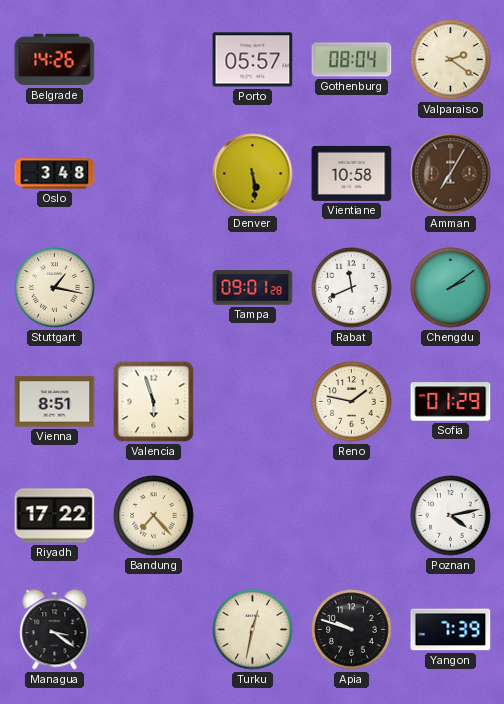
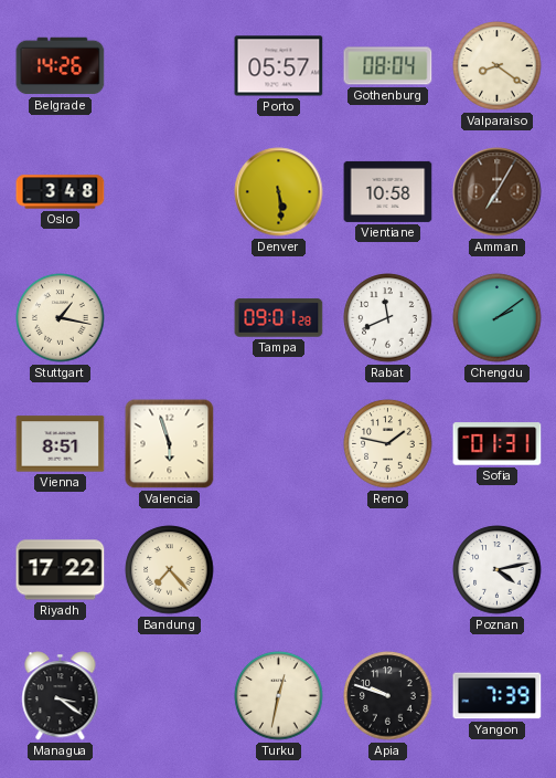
Valparaiso: 2:21 -> 8:21 (498, 66)
Sofia: 01:29 -> 01:31 (498, 444)
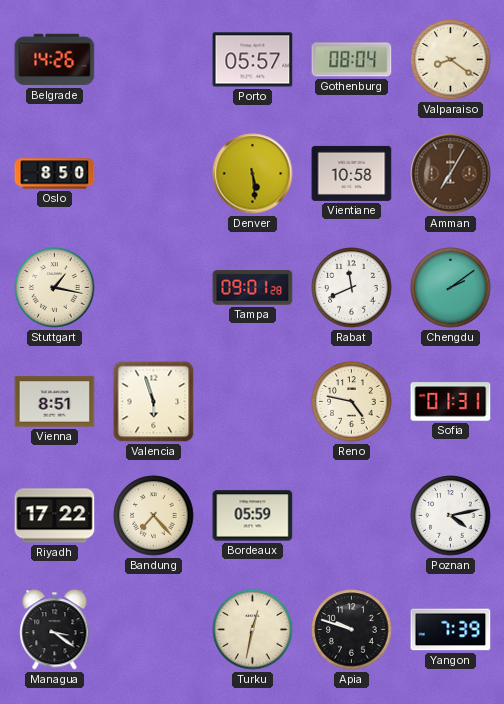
Oslo: 3:48 -> 8:50 (55, 174)
Reno: 1:47 -> 4:47 (352, 402)
Bordeaux: none -> 05:59 (253, 516)
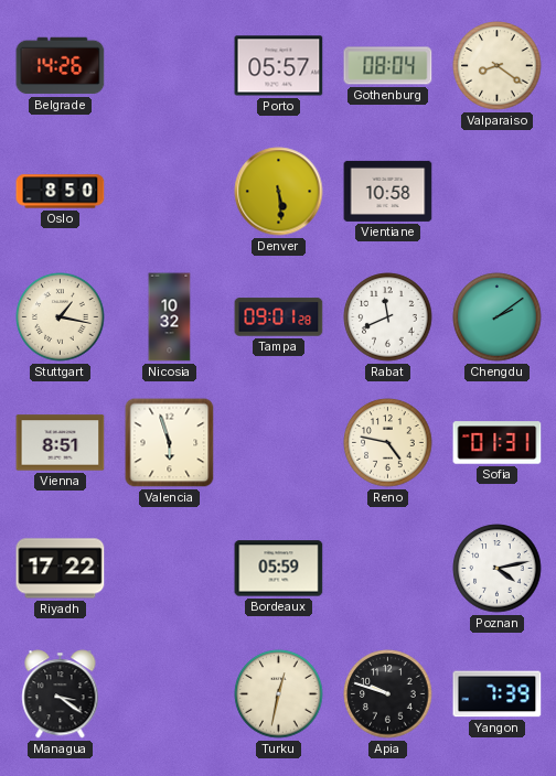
Amman: 7:05 -> none (451, 174)
Nicosia: none -> 10:32 (170, 317)
Bandung: 7:23 -> none (154, 516)
